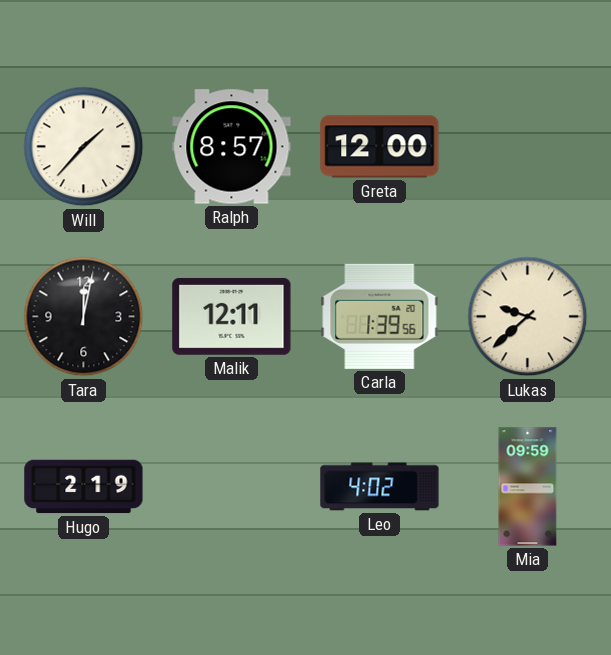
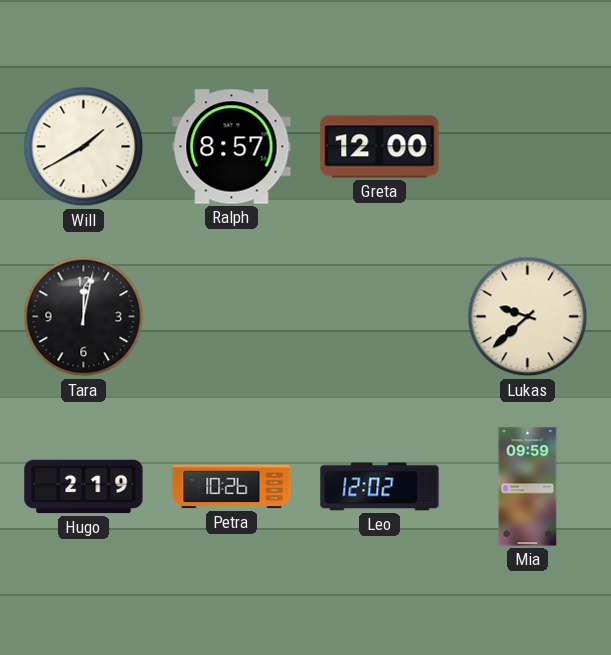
Will: 1:37 -> 1:40 (84, 147)
Malik: 12:11 -> none (232, 316)
Carla: 1:39 -> none (380, 316)
Petra: none -> 10:26 (232, 487)
Leo: 4:02 -> 12:02 (380, 487)
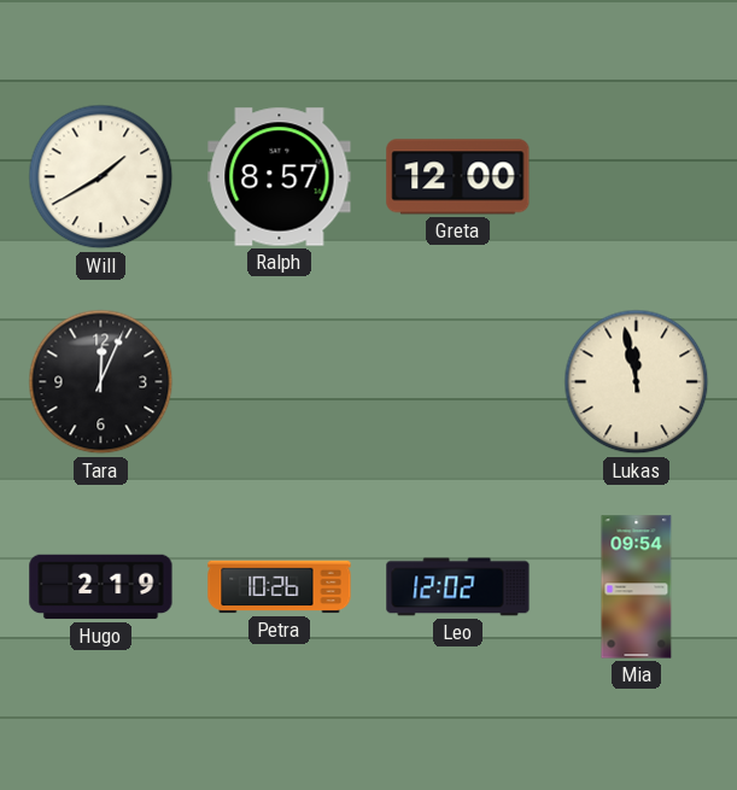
Tara: 12:02 -> 12:04 (101, 382)
Lukas: 9:38 -> 11:58 (637, 382)
Mia: 09:59 -> 09:54 (637, 587)
